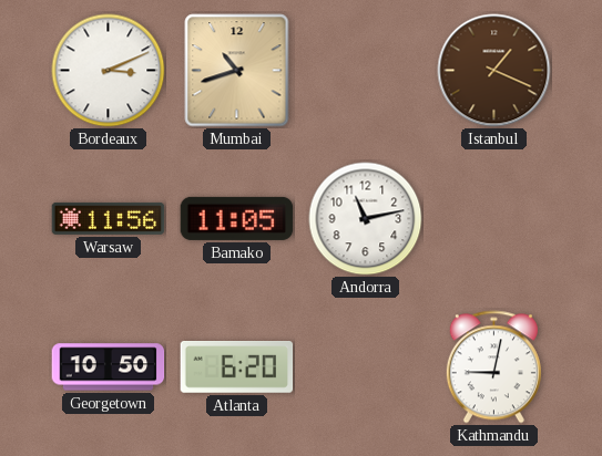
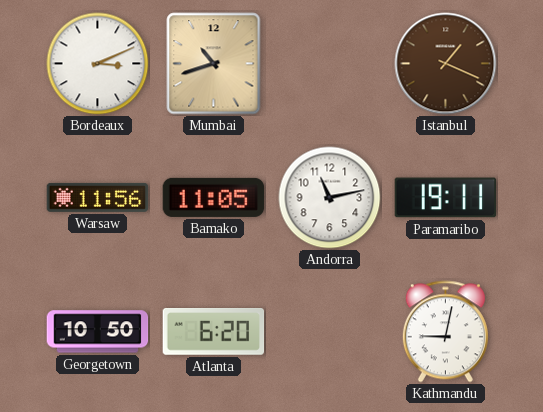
Paramaribo: none -> 19:11 (446, 198)
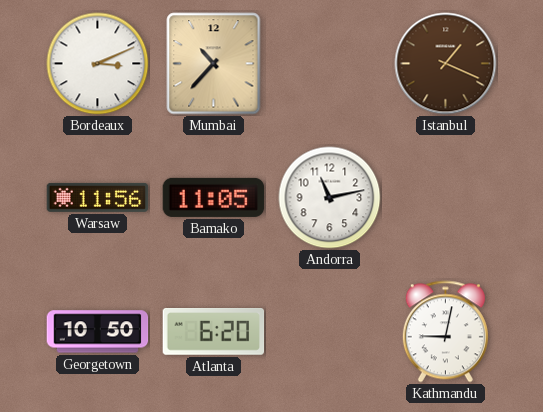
Mumbai: 10:42 -> 10:37 (214, 64)
Paramaribo: 19:11 -> none (446, 198)
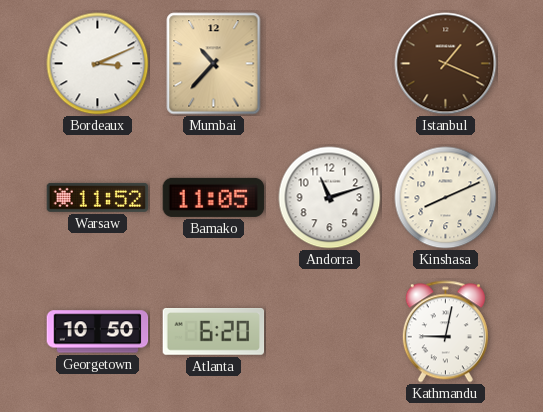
Warsaw: 11:56 -> 11:52 (98, 197)
Andorra: 11:13 -> 11:12 (330, 198)
Kinshasa: none -> 8:11 (446, 198)
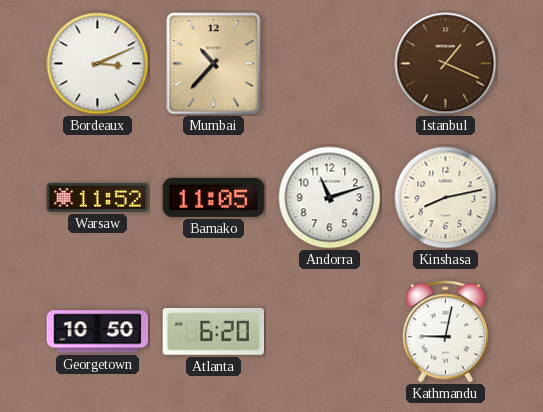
Kinshasa: 8:11 -> 8:13 (446, 198)
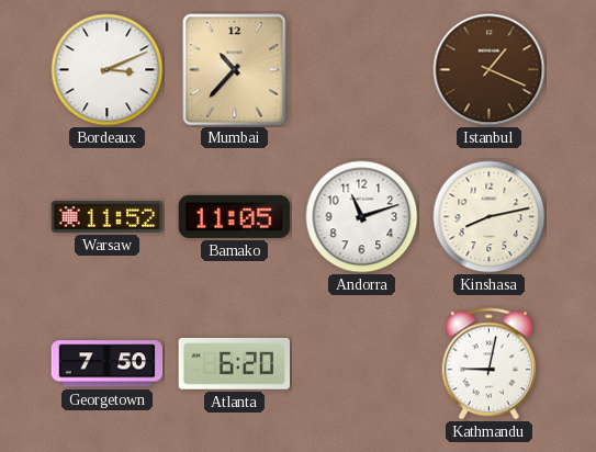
Georgetown: 10:50 -> 7:50 (108, 364)
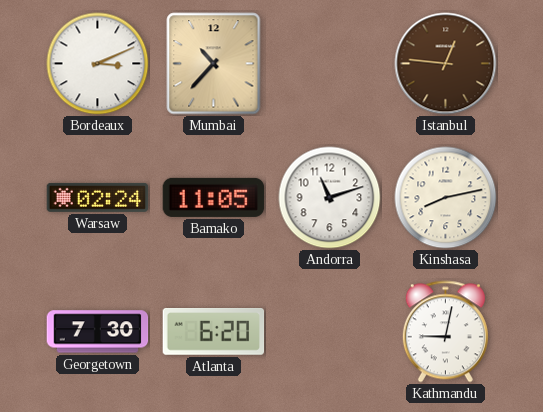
Istanbul: 1:19 -> 12:46 (446, 64)
Warsaw: 11:52 -> 02:24 (98, 197)
Georgetown: 7:50 -> 7:30 (98, 332)
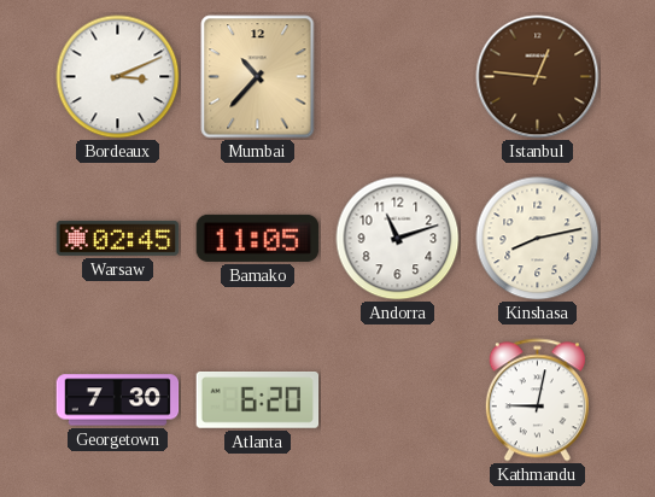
Warsaw: 02:24 -> 02:45 (118, 238)
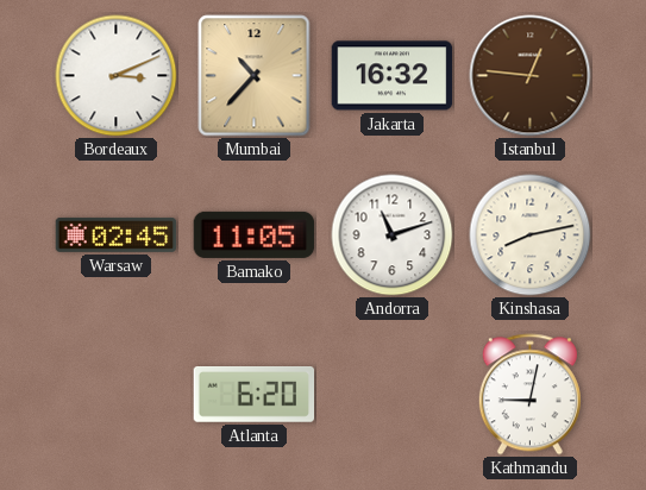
Jakarta: none -> 16:32 (393, 76)
Georgetown: 7:30 -> none (118, 400)
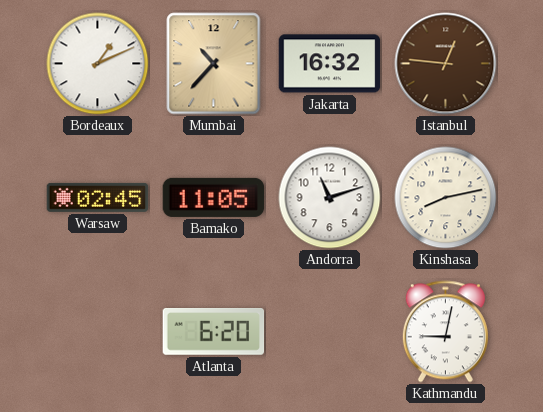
Bordeaux: 3:11 -> 1:11 (98, 64)
